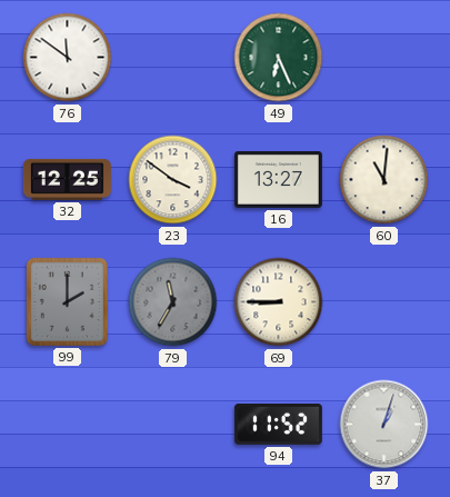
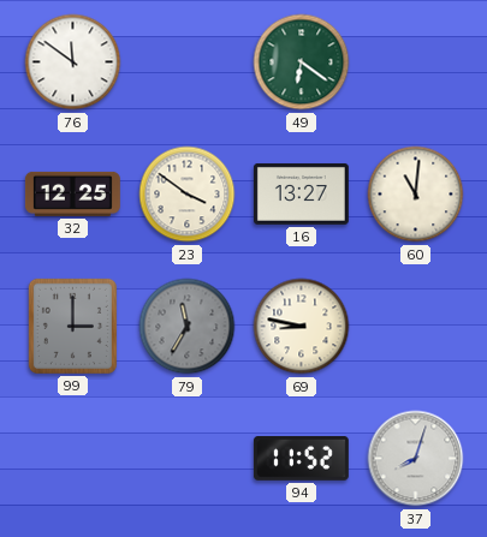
49: 6:26 -> 6:21 (302, 62)
99: 2:00 -> 3:00 (72, 326)
69: 8:45 -> 8:47 (302, 327)
37: 1:03 -> 8:03 (416, 459)
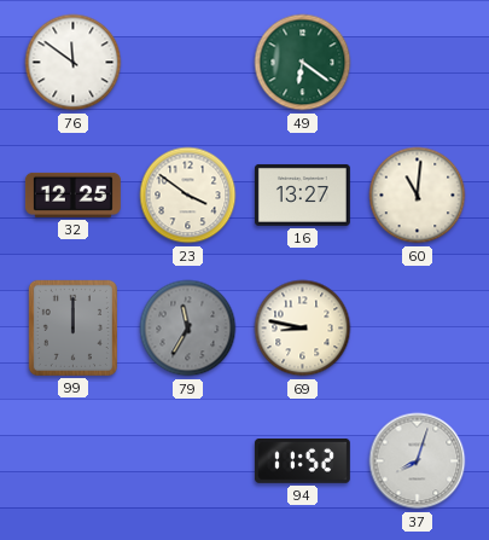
99: 3:00 -> 12:00 (72, 327)
